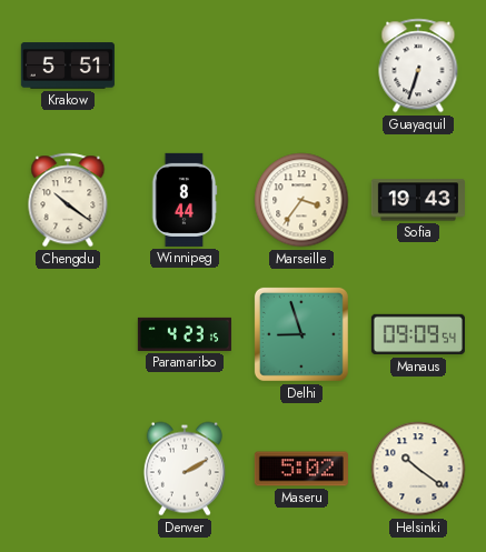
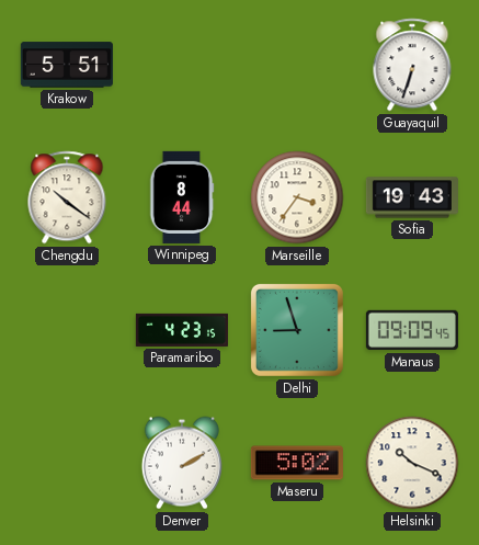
Manaus: 09:09:54 -> 09:09:45 (412, 330)
Helsinki: 10:21 -> 10:19 (412, 463)
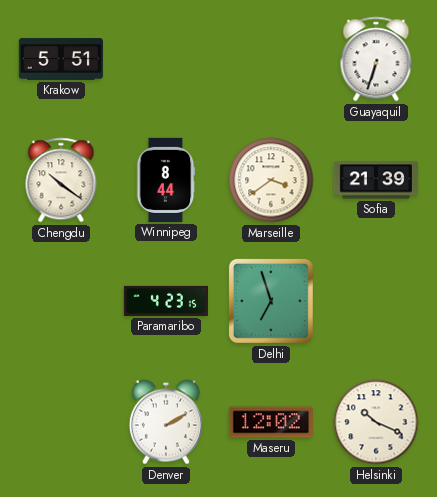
Marseille: 3:36 -> 3:39 (271, 180)
Sofia: 19:43 -> 21:39 (376, 180)
Delhi: 8:57 -> 6:57 (271, 301)
Manaus: 09:09 -> none (412, 330)
Maseru: 5:02 -> 12:02 (271, 422)
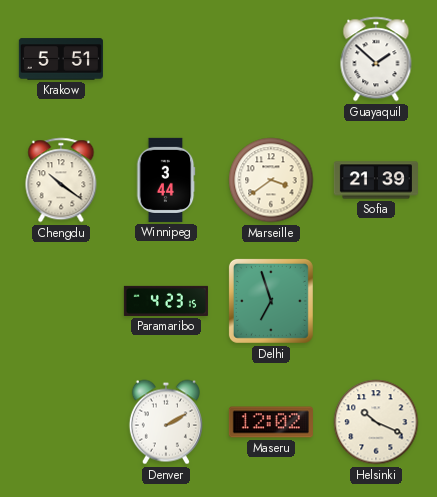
Guayaquil: 6:33 -> 1:52 (376, 59)
Winnipeg: 8:44 -> 3:44 (166, 180)
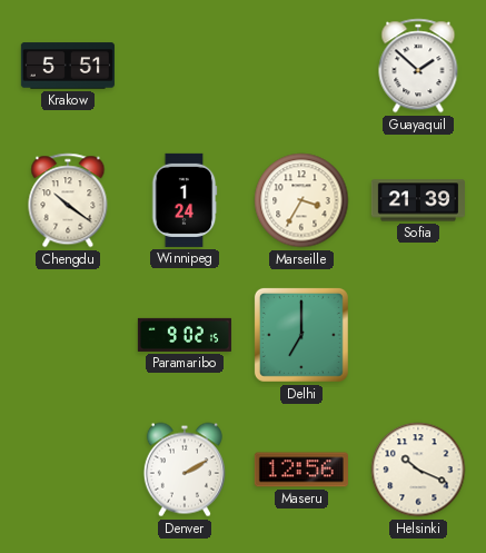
Winnipeg: 3:44 -> 1:24 (185, 200)
Marseille: 3:39 -> 3:35 (301, 200)
Paramaribo: 4:23 -> 9:02 (185, 335)
Delhi: 6:57 -> 7:00 (301, 335)
Maseru: 12:02 -> 12:56 (301, 470)
